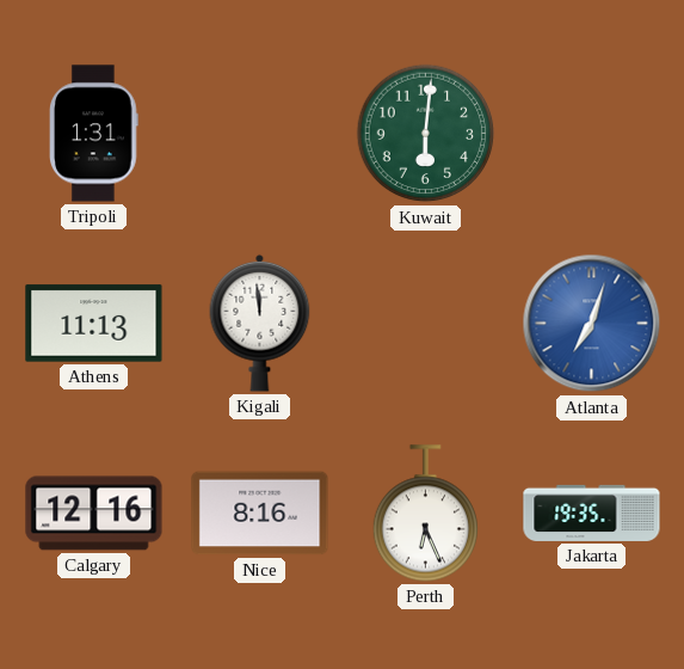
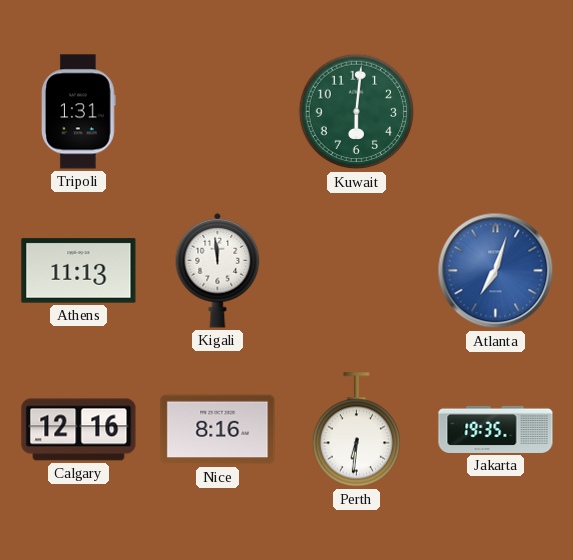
Perth: 6:26 -> 6:31 (356, 430)
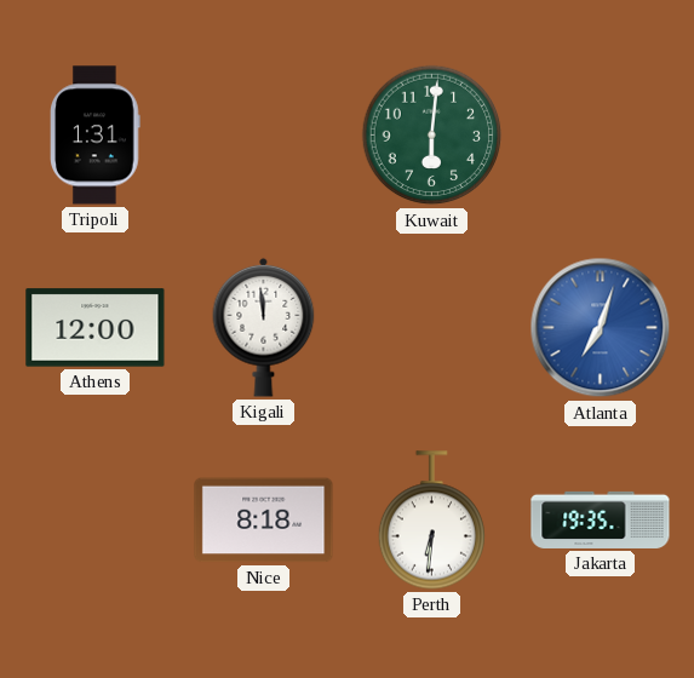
Athens: 11:13 -> 12:00 (96, 328)
Calgary: 12:16 -> none (79, 430)
Nice: 8:16 -> 8:18 (264, 521)
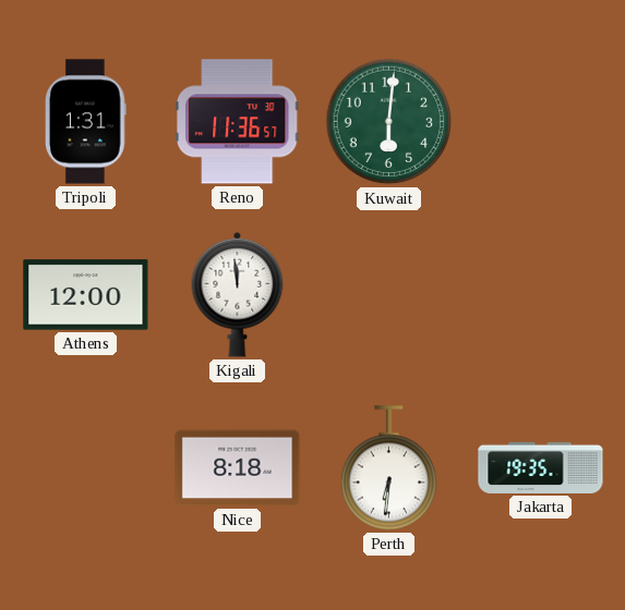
Reno: none -> 11:36 (237, 122)
Atlanta: 7:03 -> none (601, 328)
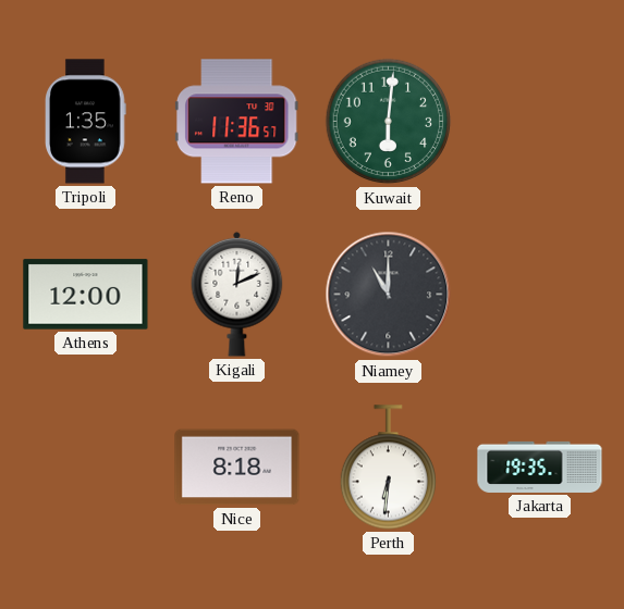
Tripoli: 1:31 -> 1:35 (86, 122)
Kigali: 11:59 -> 12:11 (237, 294)
Niamey: none -> 11:00 (389, 295)
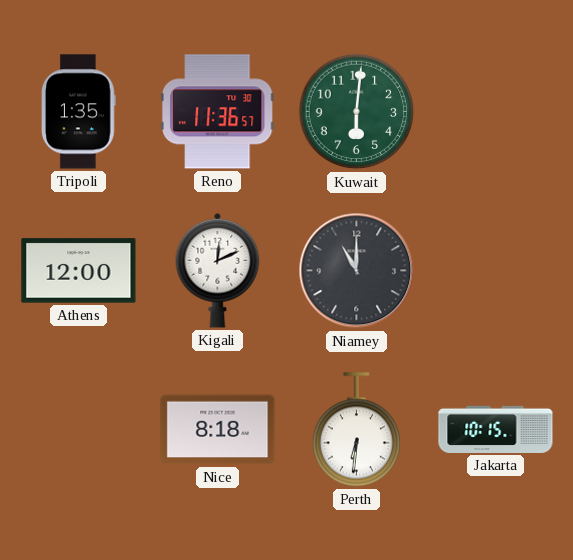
Jakarta: 19:35 -> 10:15 (496, 429)
